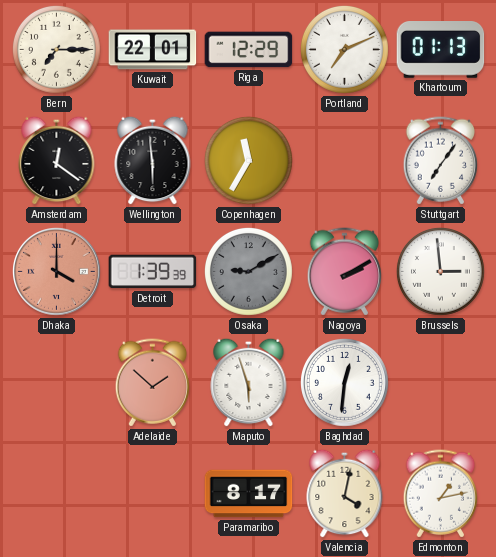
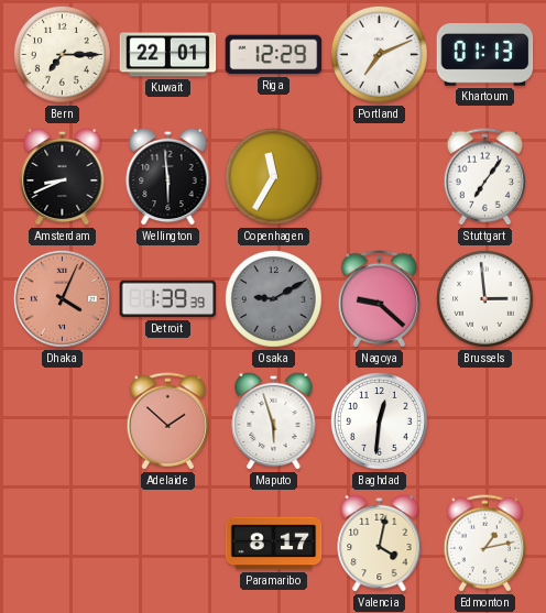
Amsterdam: 12:21 -> 8:41 (63, 176)
Dhaka: 4:00 -> 4:04 (63, 299)
Nagoya: 2:10 -> 9:22 (379, 299)
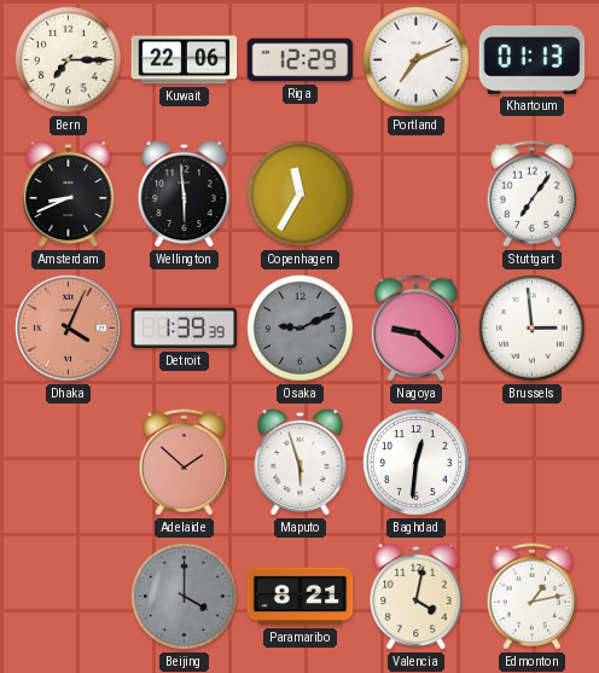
Kuwait: 22:01 -> 22:06 (185, 60)
Osaka: 9:10 -> 9:11 (299, 327)
Beijing: none -> 4:00 (184, 596)
Paramaribo: 8:17 -> 8:21 (301, 597)
